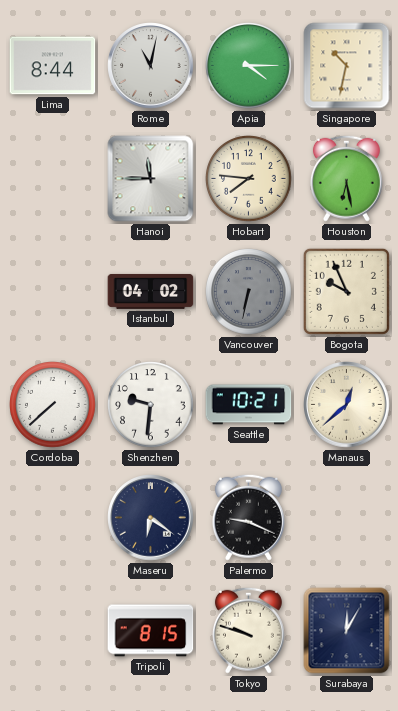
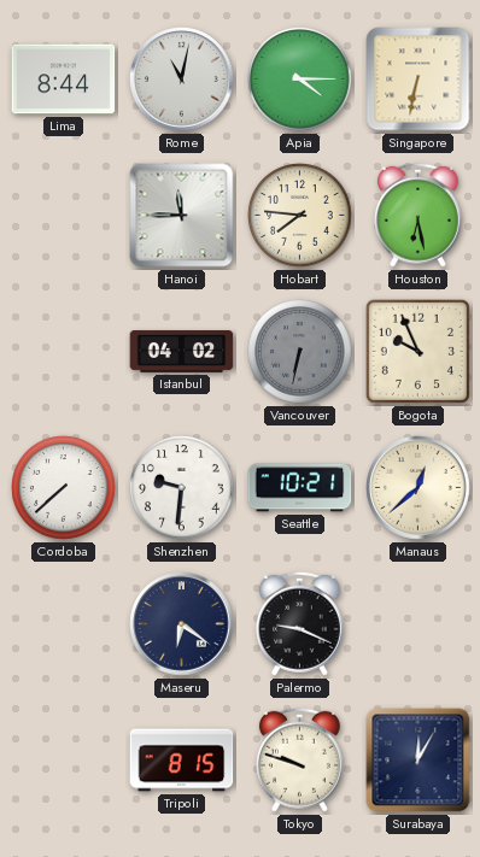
Singapore: 10:32 -> 6:32 (418, 80)
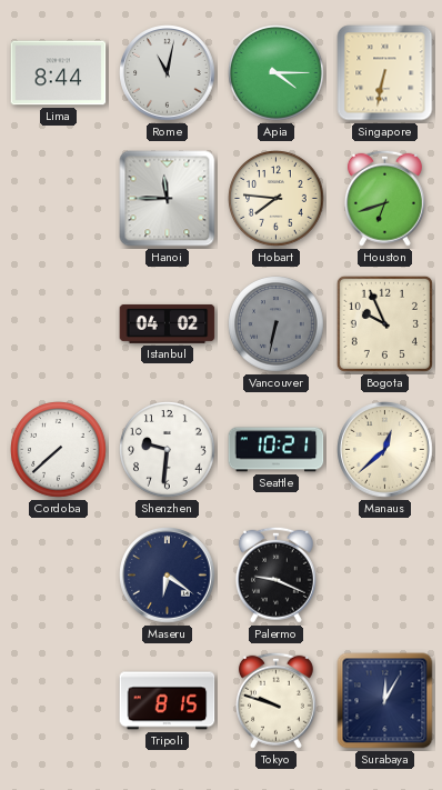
Houston: 6:28 -> 6:42 (384, 198)
